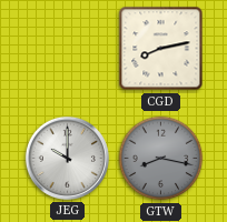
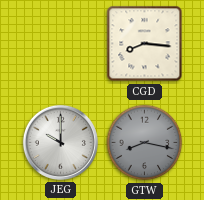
CGD: 8:13 -> 8:16 (145, 44)
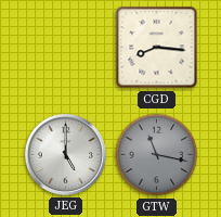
JEG: 10:00 -> 5:00 (65, 154)
GTW: 8:17 -> 11:17 (157, 155)
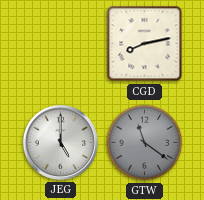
CGD: 8:16 -> 8:13 (145, 44)
GTW: 11:17 -> 11:21 (145, 143)
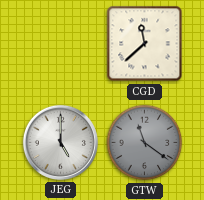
CGD: 8:13 -> 11:38 (145, 44)
